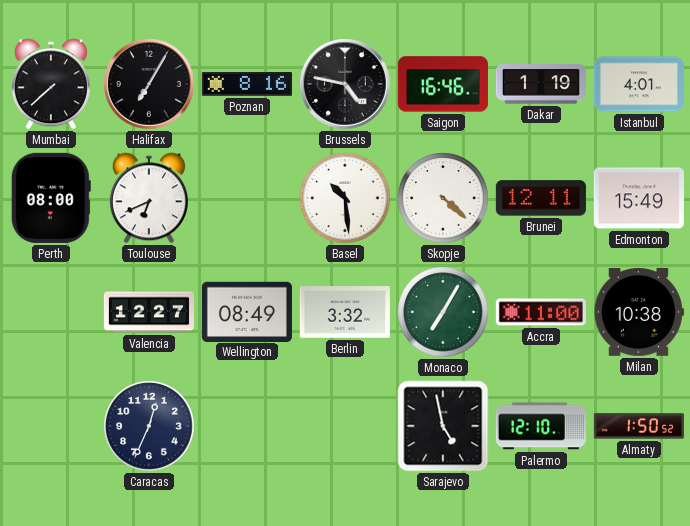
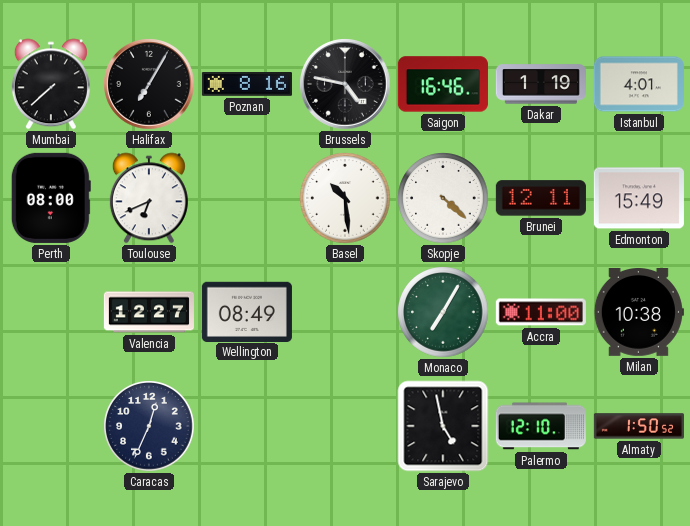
Berlin: 3:32 -> none (345, 312)
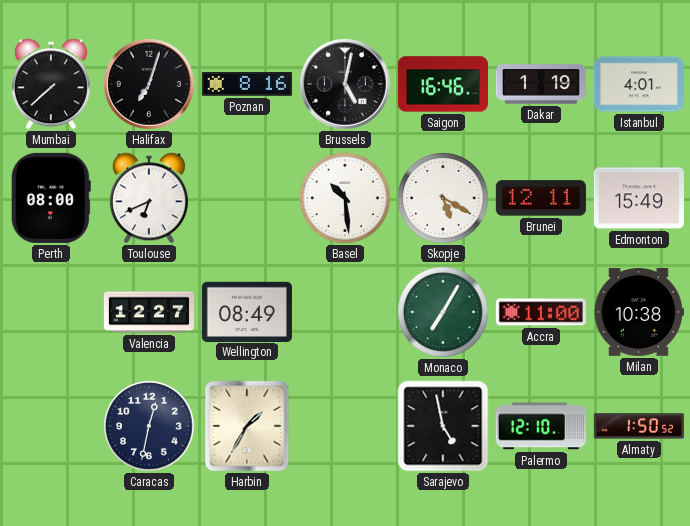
Halifax: 7:05 -> 7:03 (149, 84)
Brussels: 4:47 -> 5:02 (345, 84)
Skopje: 4:22 -> 5:20 (443, 198)
Caracas: 12:34 -> 12:32 (149, 426)
Harbin: none -> 1:35 (247, 426)
